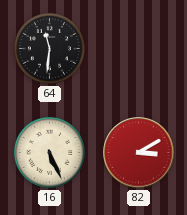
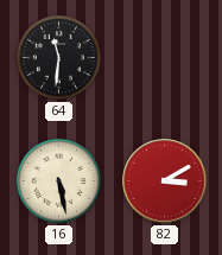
16: 5:26 -> 5:28 (58, 180)
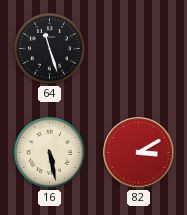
64: 11:31 -> 11:27 (49, 48)
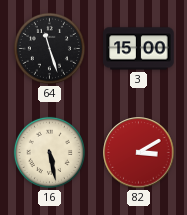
3: none -> 15:00 (139, 49)
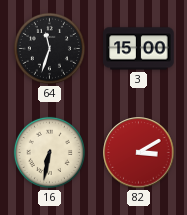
64: 11:27 -> 11:33 (49, 48)
16: 5:28 -> 6:32 (49, 152)
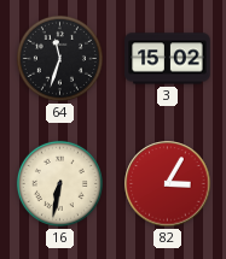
3: 15:00 -> 15:02 (168, 59)
82: 3:10 -> 3:05 (168, 184)
